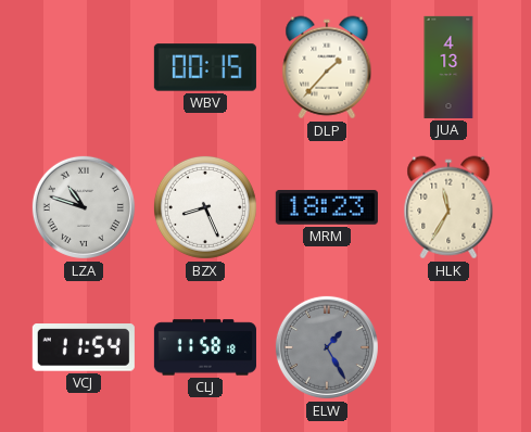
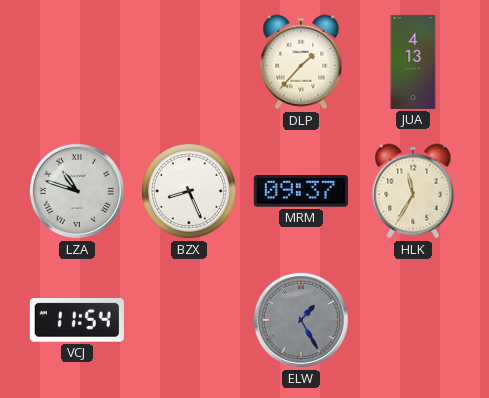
WBV: 00:15 -> none (205, 67)
MRM: 18:23 -> 09:37 (301, 192)
CLJ: 11:58 -> none (205, 347)
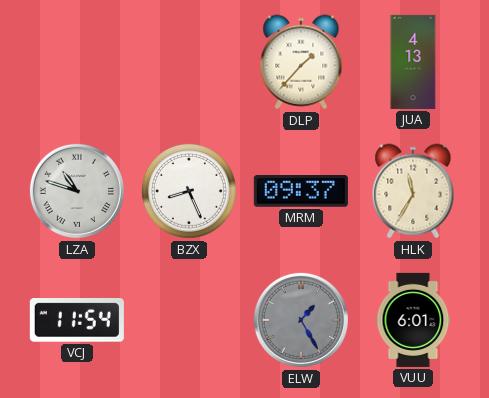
VUU: none -> 6:01 (413, 320)
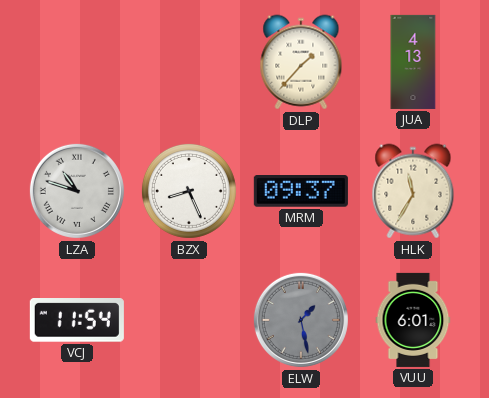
ELW: 1:25 -> 1:28 (301, 320)
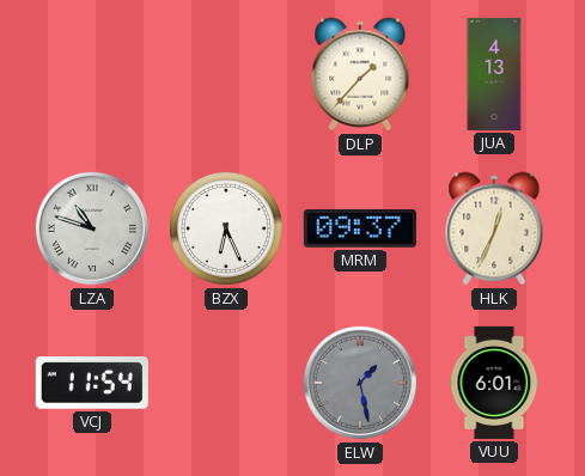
BZX: 8:26 -> 6:26 (226, 228)
HLK: 11:35 -> 12:34 (494, 228)
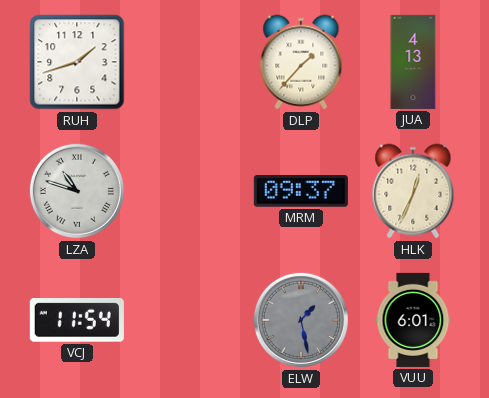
RUH: none -> 1:42 (77, 62)
BZX: 6:26 -> none (226, 228)
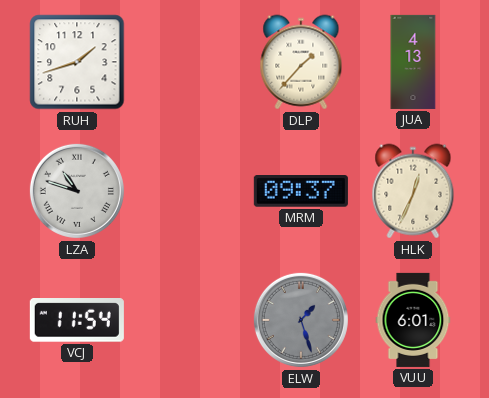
ELW: 1:28 -> 1:27 (301, 320)
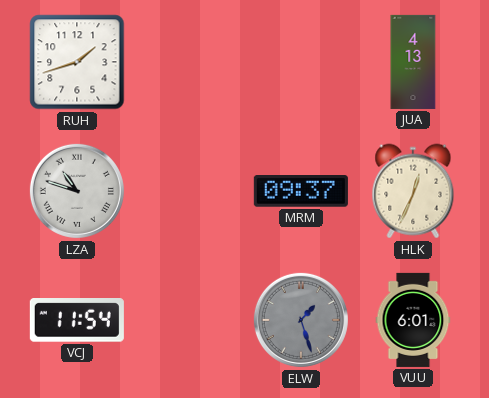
DLP: 1:37 -> none (301, 62)
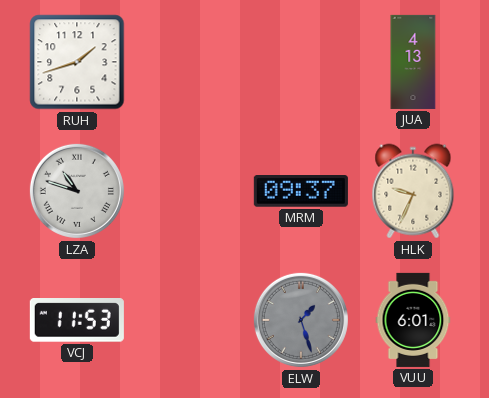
HLK: 12:34 -> 9:34 (413, 191)
VCJ: 11:54 -> 11:53 (77, 321)
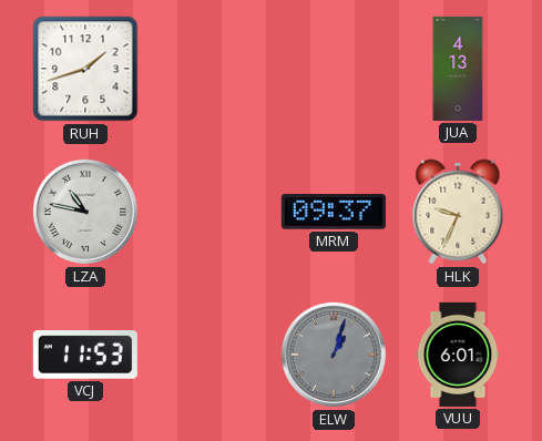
LZA: 10:48 -> 10:47 (85, 212)
ELW: 1:27 -> 1:03 (334, 355)
